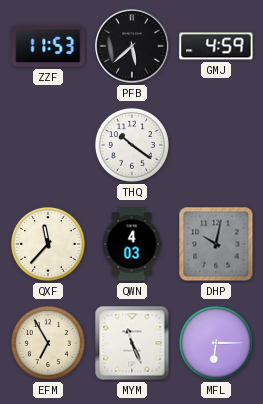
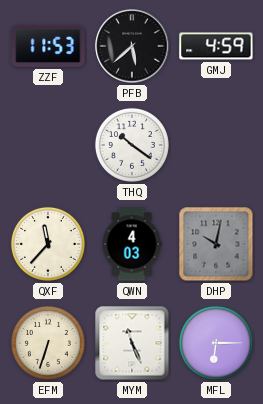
EFM: 6:55 -> 6:33 (48, 343)
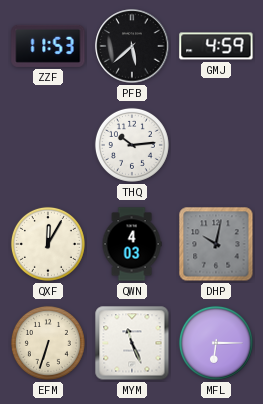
THQ: 10:21 -> 10:14 (132, 145)
QXF: 11:37 -> 12:05 (48, 244)
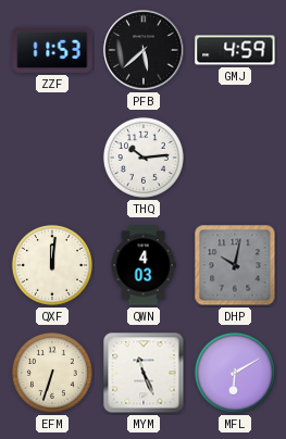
QXF: 12:05 -> 12:01 (52, 265)
MFL: 6:15 -> 6:10 (235, 373)
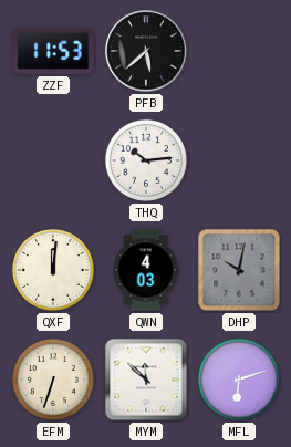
GMJ: 4:59 -> none (235, 50)
MYM: 11:26 -> 11:52 (146, 380)
MFL: 6:10 -> 6:12 (239, 380)
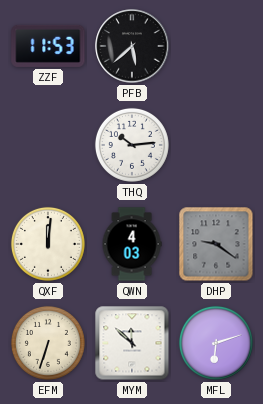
DHP: 10:02 -> 9:21 (216, 244)
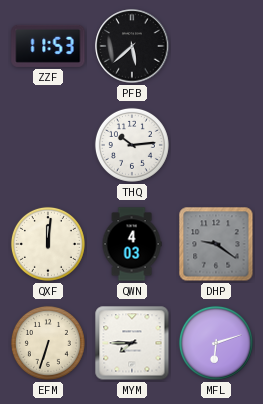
MYM: 11:52 -> 7:45 (132, 343)
